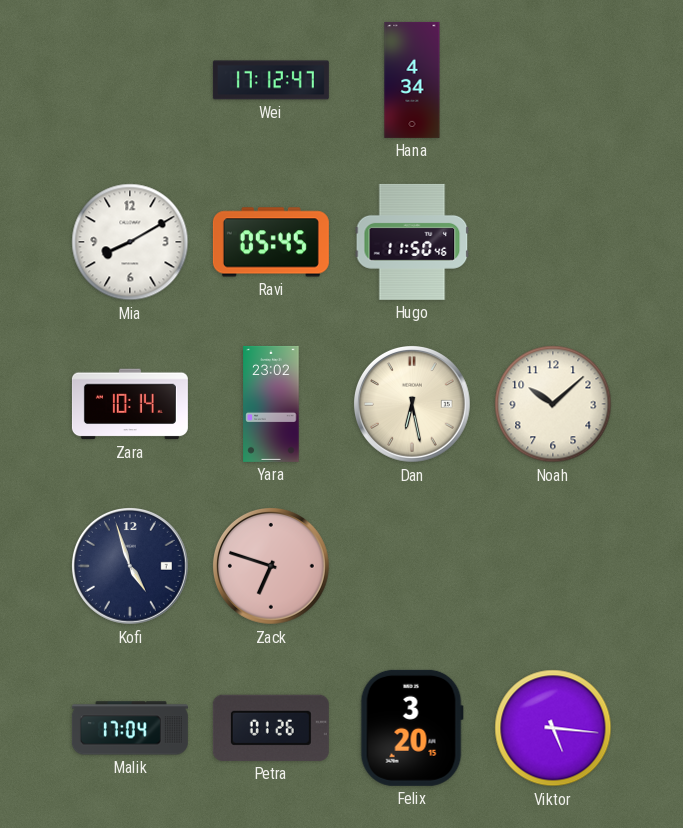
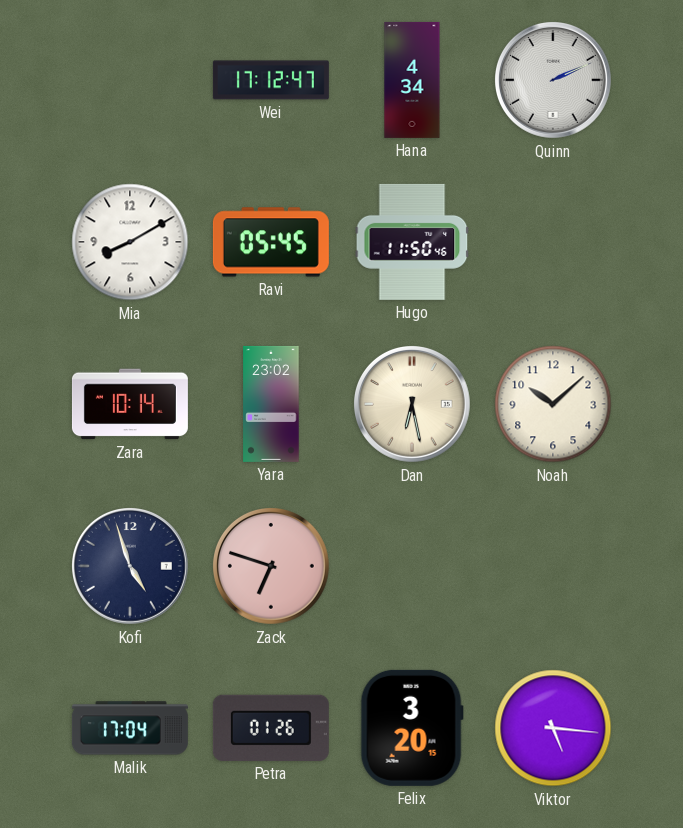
Quinn: none -> 2:11 (554, 81)
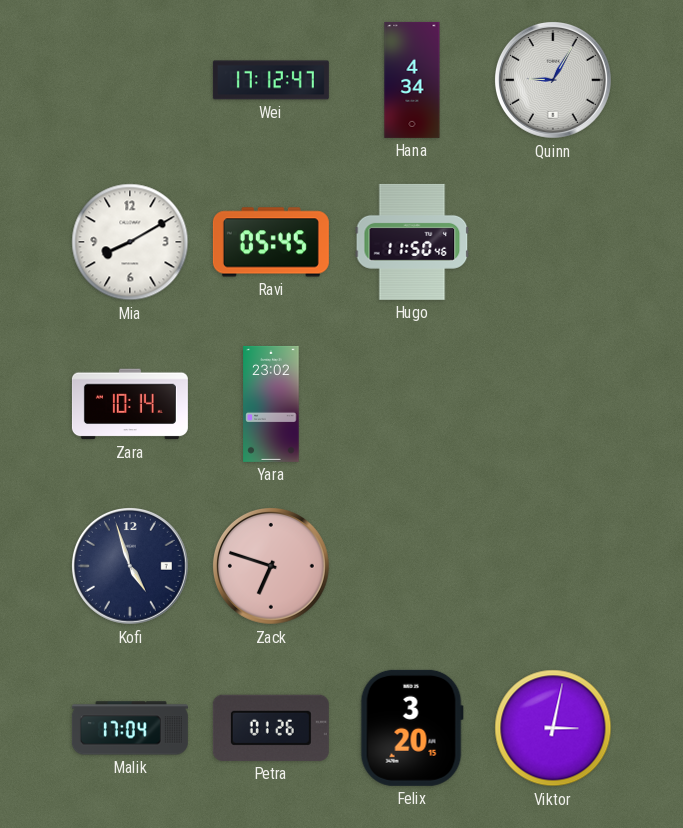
Quinn: 2:11 -> 9:05 (554, 81)
Dan: 6:28 -> none (413, 405)
Noah: 10:08 -> none (553, 404)
Viktor: 5:16 -> 3:02 (553, 728)
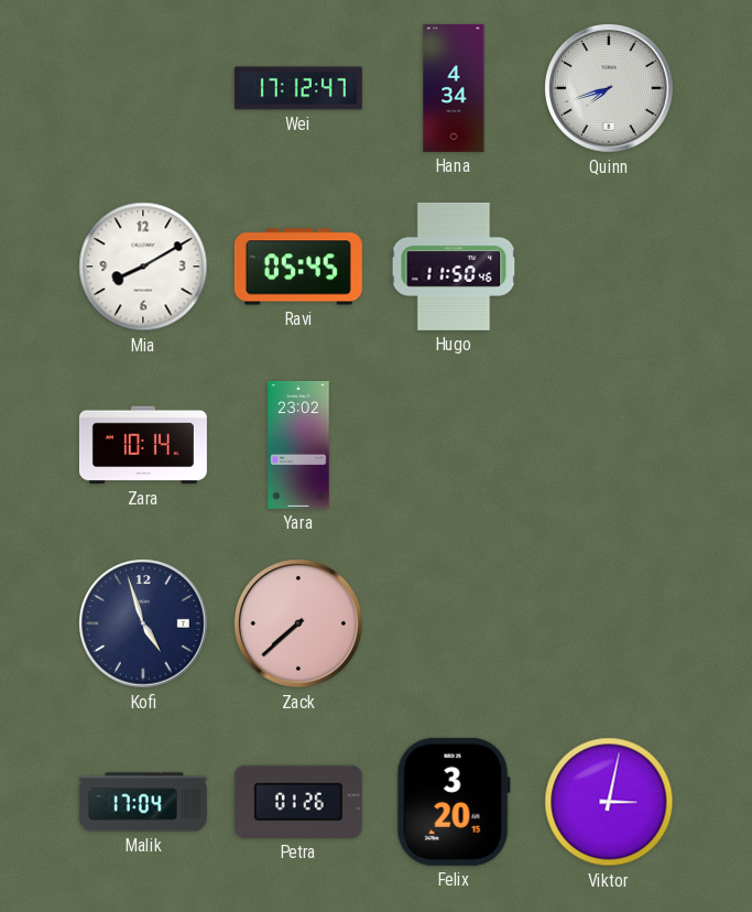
Quinn: 9:05 -> 7:42 (610, 89)
Zack: 6:48 -> 7:38 (299, 625)
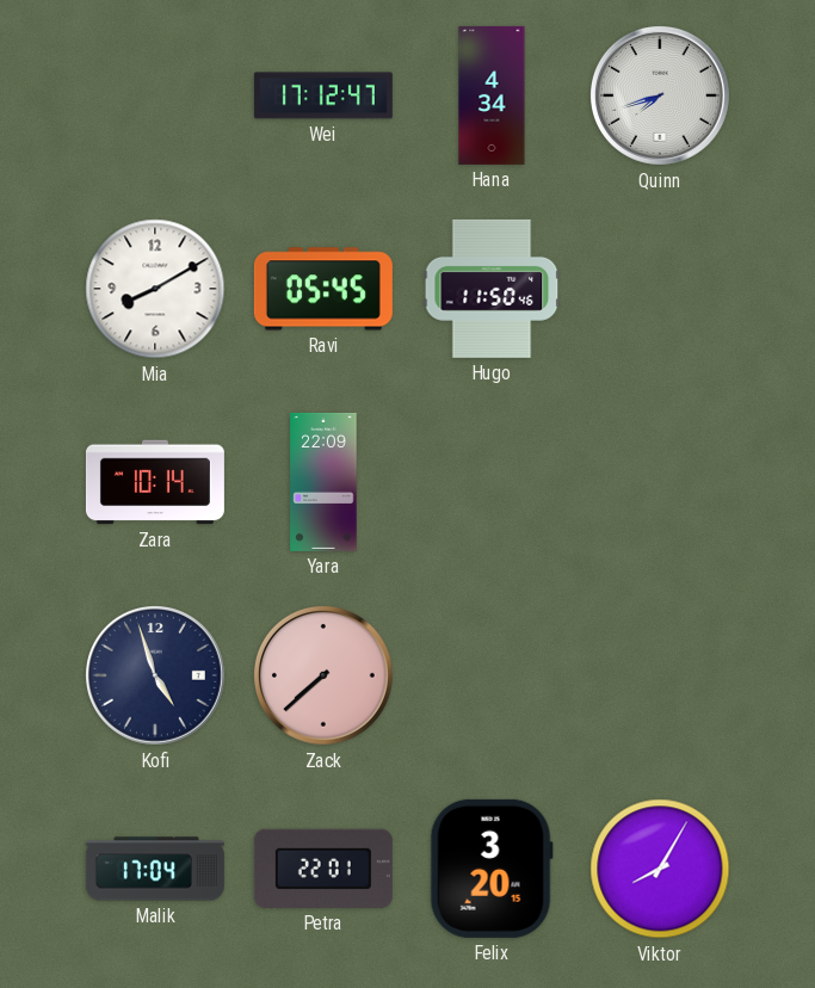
Yara: 23:02 -> 22:09 (323, 482)
Petra: 01:26 -> 22:01 (323, 869)
Viktor: 3:02 -> 8:05 (660, 869)
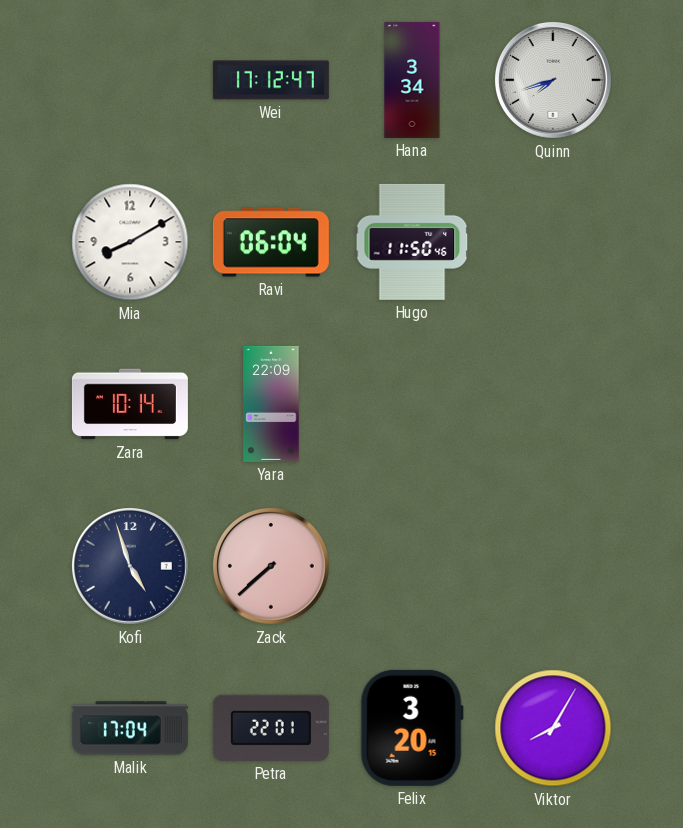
Hana: 4:34 -> 3:34 (412, 80)
Ravi: 05:45 -> 06:04 (271, 242)
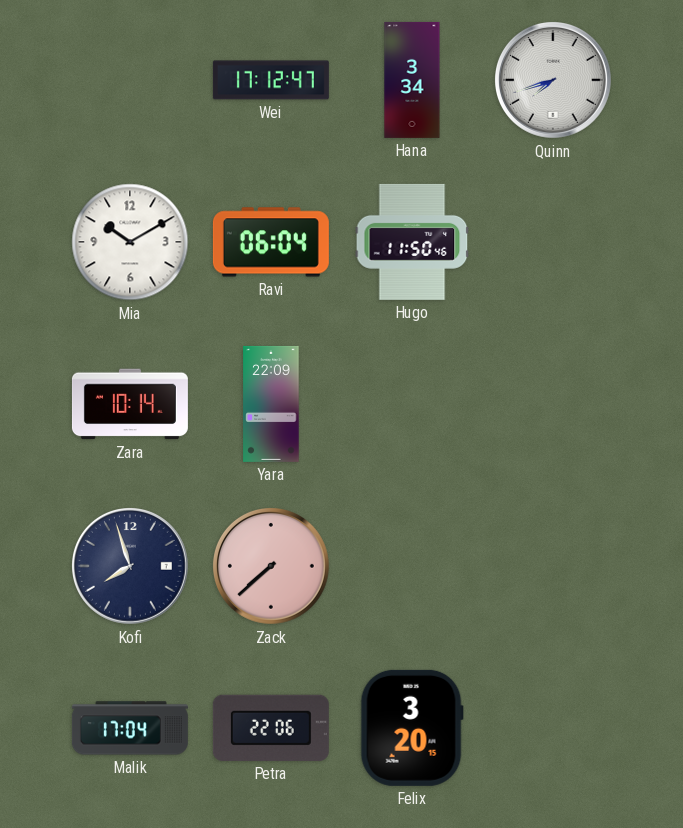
Mia: 8:10 -> 10:10 (130, 242)
Kofi: 4:57 -> 7:57 (131, 567)
Petra: 22:01 -> 22:06 (271, 728)
Viktor: 8:05 -> none (553, 728)
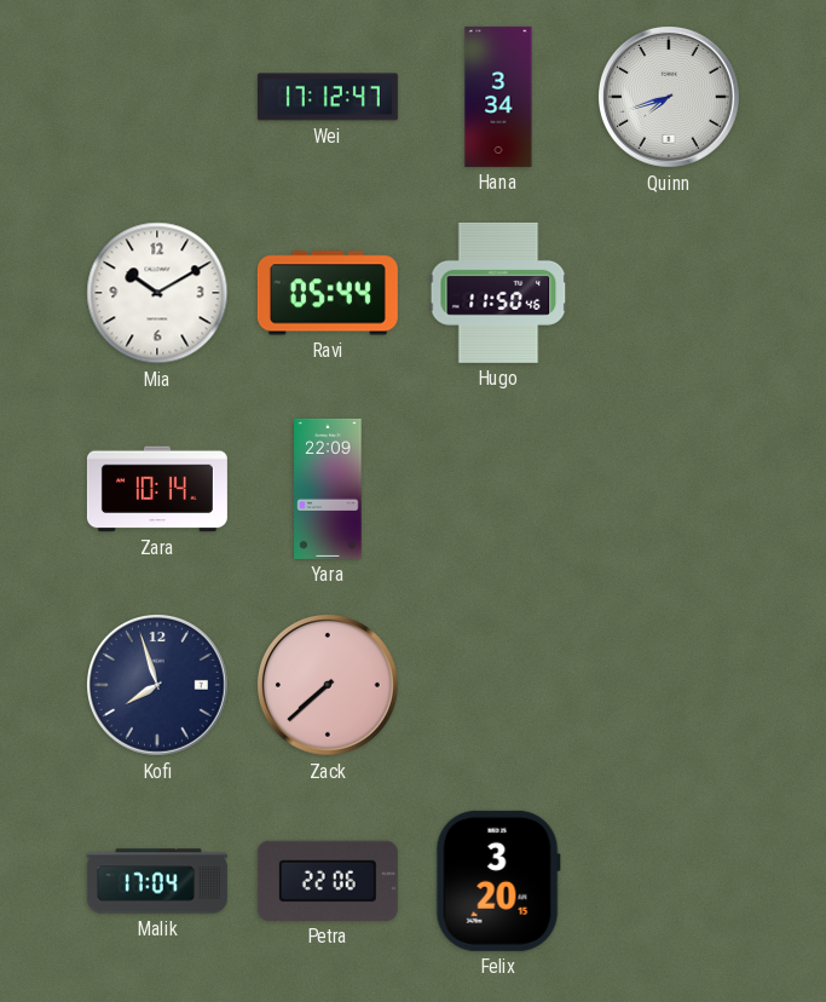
Ravi: 06:04 -> 05:44 (328, 293)
